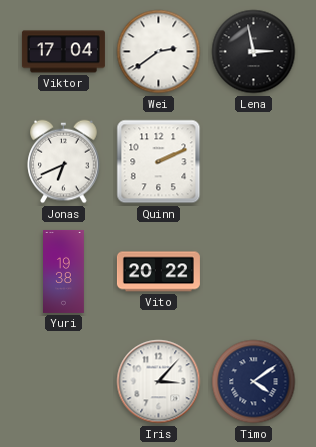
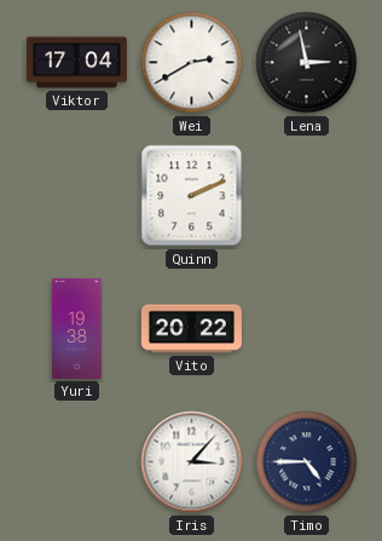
Wei: 2:39 -> 2:40 (192, 63)
Jonas: 6:41 -> none (64, 162)
Timo: 4:09 -> 4:45 (307, 462)
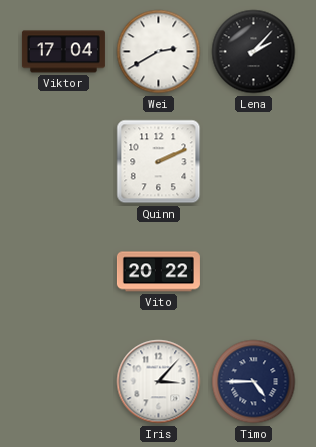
Lena: 2:58 -> 2:07 (254, 52)
Yuri: 19:38 -> none (77, 328)
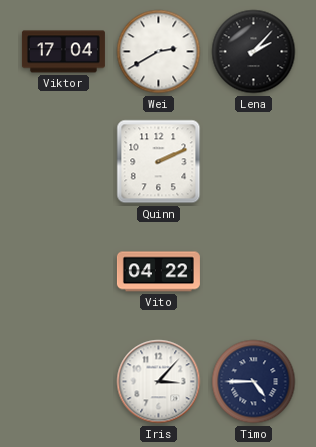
Vito: 20:22 -> 04:22 (158, 272)
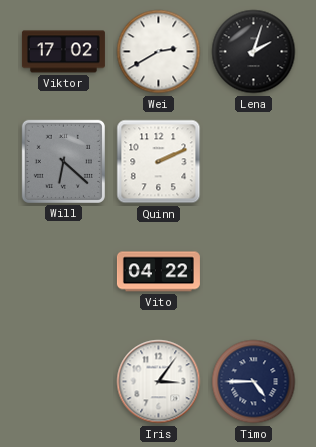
Viktor: 17:04 -> 17:02 (63, 52)
Lena: 2:07 -> 2:03 (254, 52)
Will: none -> 6:22 (63, 161)
Iris: 3:07 -> 3:06 (159, 382)
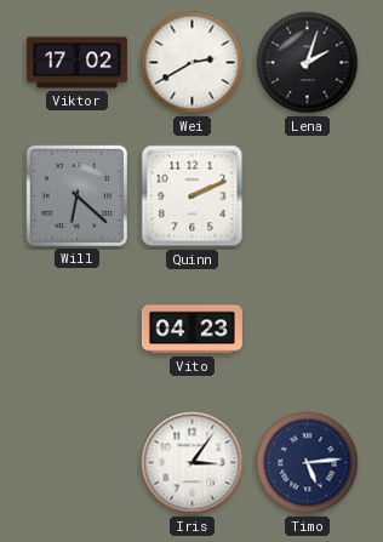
Vito: 04:22 -> 04:23 (191, 330)
Timo: 4:45 -> 5:14 (308, 463)
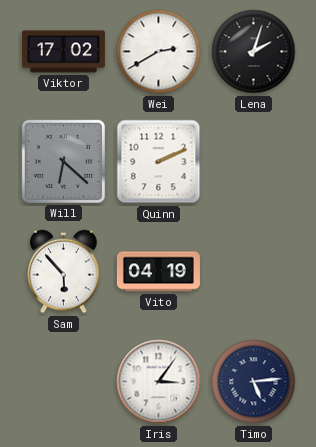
Sam: none -> 5:53 (64, 272)
Vito: 04:23 -> 04:19 (158, 272)
